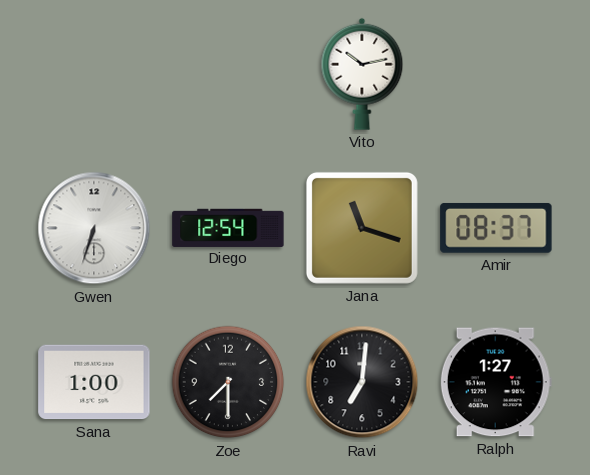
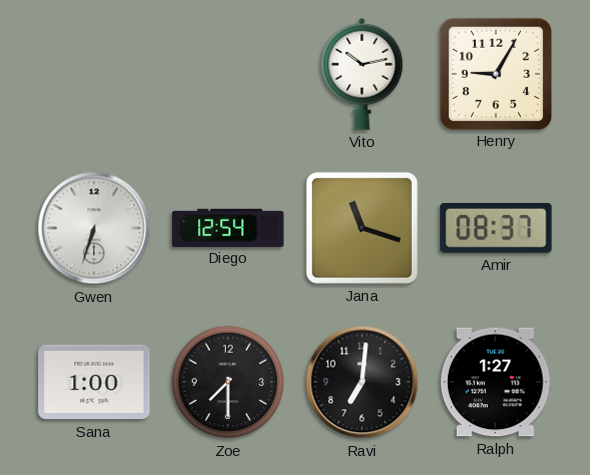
Henry: none -> 9:05 (495, 73)
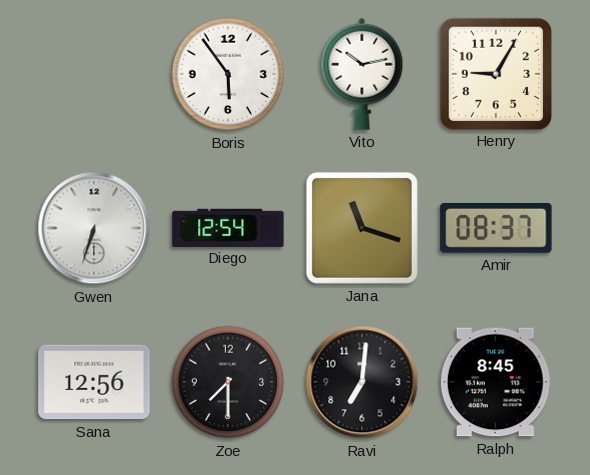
Boris: none -> 5:54 (228, 74)
Sana: 1:00 -> 12:56 (94, 382)
Ralph: 1:27 -> 8:45 (496, 382)
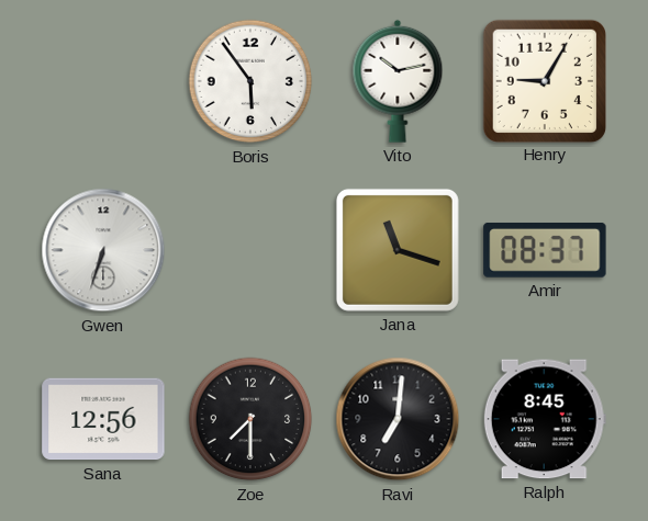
Diego: 12:54 -> none (228, 227)
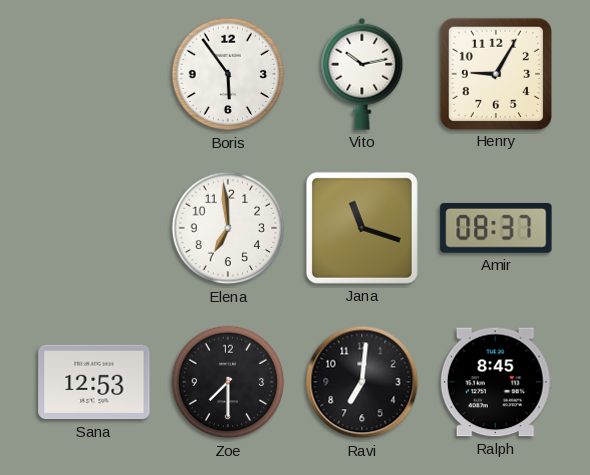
Gwen: 6:33 -> none (103, 250)
Elena: none -> 6:59 (228, 228)
Sana: 12:56 -> 12:53 (94, 382)
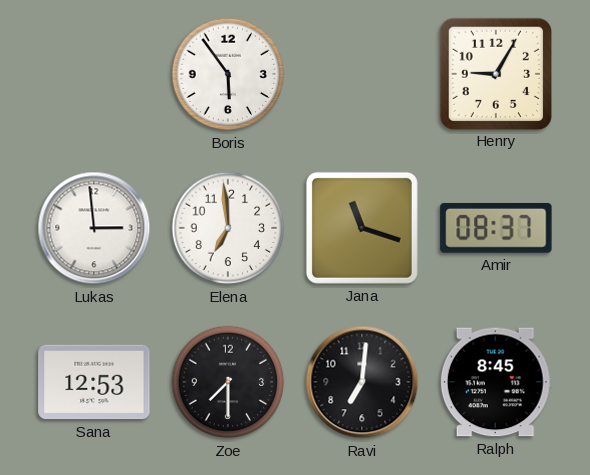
Vito: 10:13 -> none (362, 74)
Lukas: none -> 2:59 (94, 228)
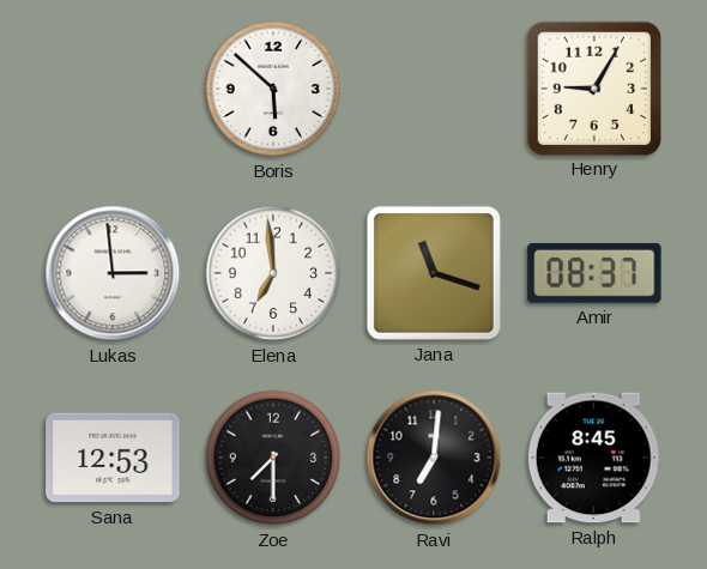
Boris: 5:54 -> 5:52 (273, 89)
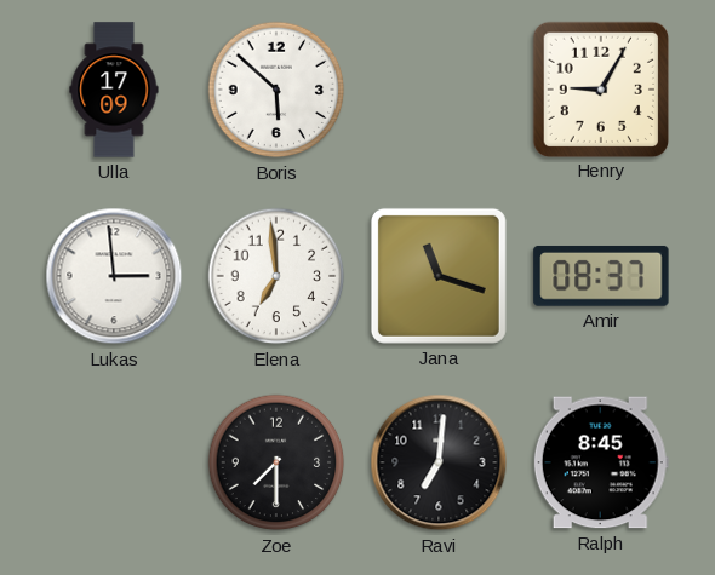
Ulla: none -> 17:09 (114, 90)
Sana: 12:53 -> none (113, 458)
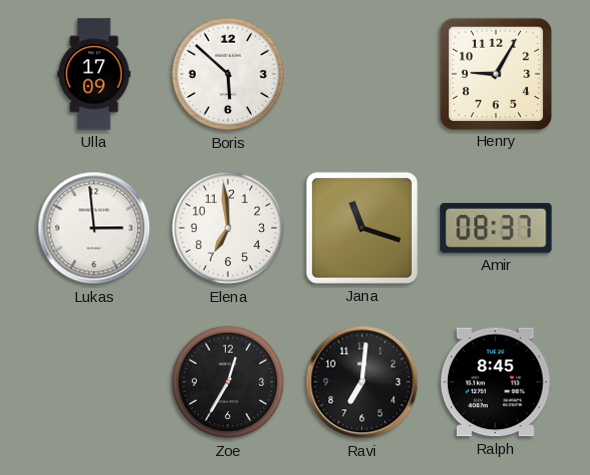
Zoe: 7:30 -> 12:35 (228, 382)
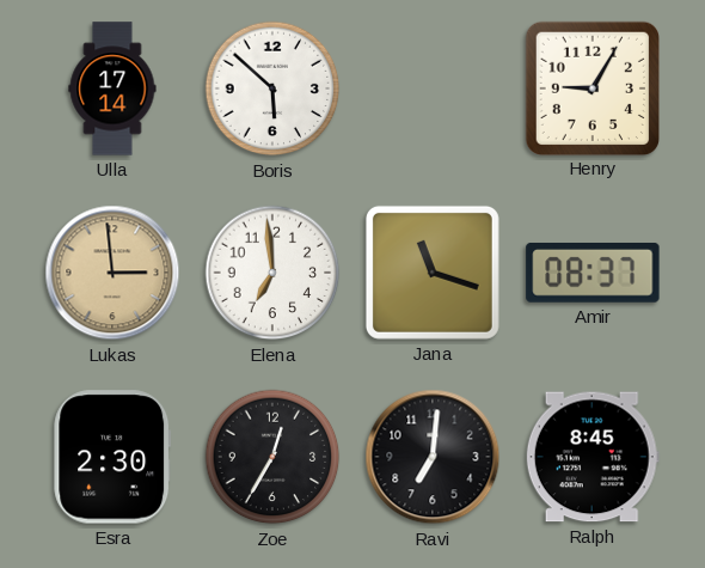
Ulla: 17:09 -> 17:14 (112, 88)
Lukas dial: white -> champagne (112, 273)
Esra: none -> 2:30 (112, 457)
